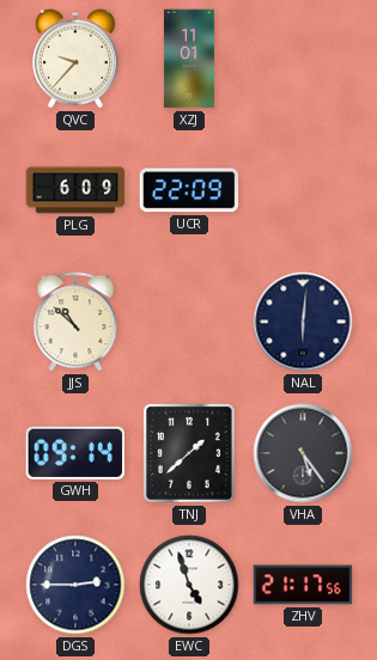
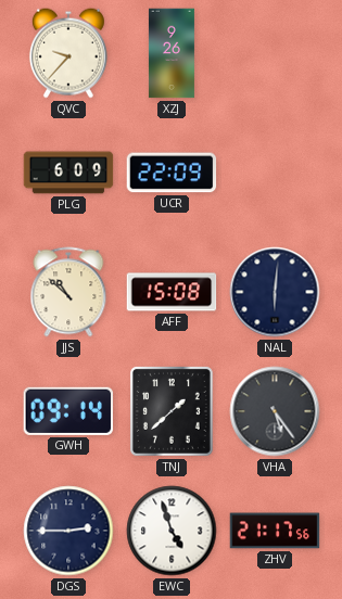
XZJ: 11:01 -> 9:26 (172, 53)
AFF: none -> 15:08 (172, 292)
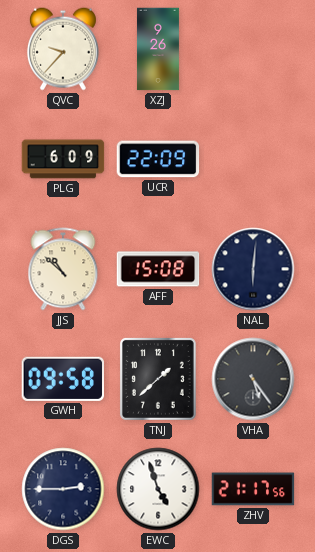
GWH: 09:14 -> 09:58 (62, 379)
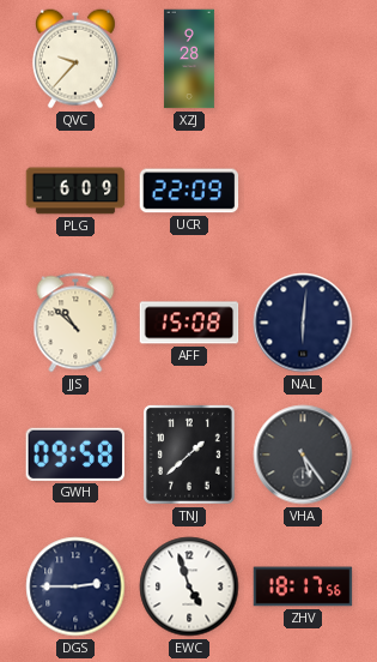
XZJ: 9:26 -> 9:28 (189, 59)
ZHV: 21:17 -> 18:17 (303, 586)
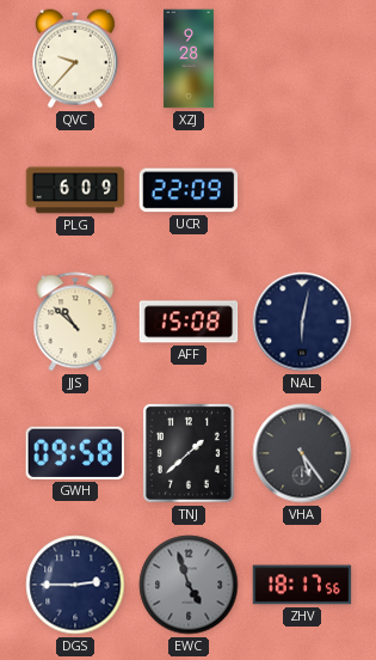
NAL: 6:01 -> 6:02 (302, 322)
EWC dial: white -> grey (189, 585)
